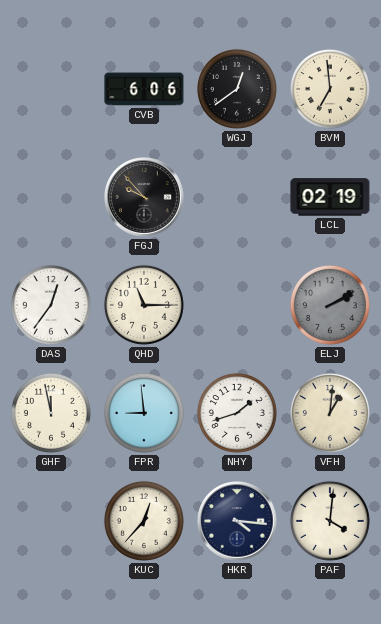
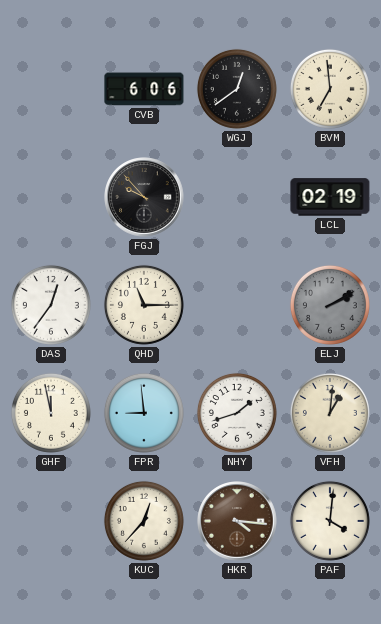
HKR dial: navy -> brown (237, 521)
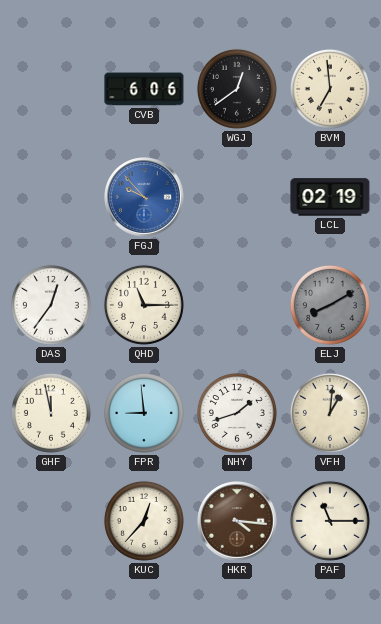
FGJ dial: black -> blue (144, 197)
ELJ: 2:10 -> 8:10 (330, 305)
PAF: 4:01 -> 11:15 (330, 521)
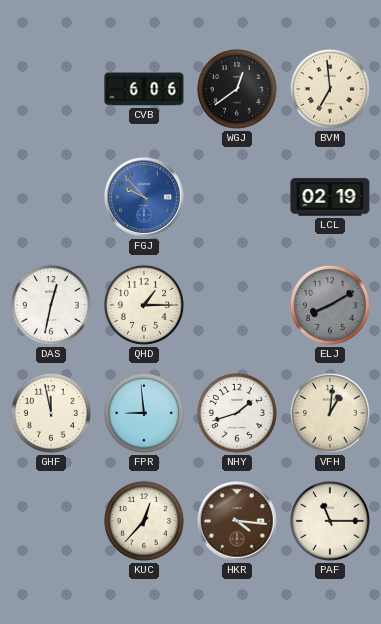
DAS: 12:36 -> 12:32 (51, 305)
QHD: 11:15 -> 1:15 (144, 305)
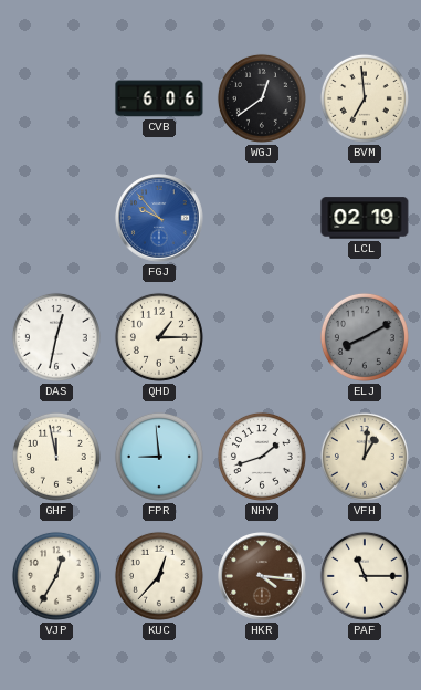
VJP: none -> 12:35 (56, 576)
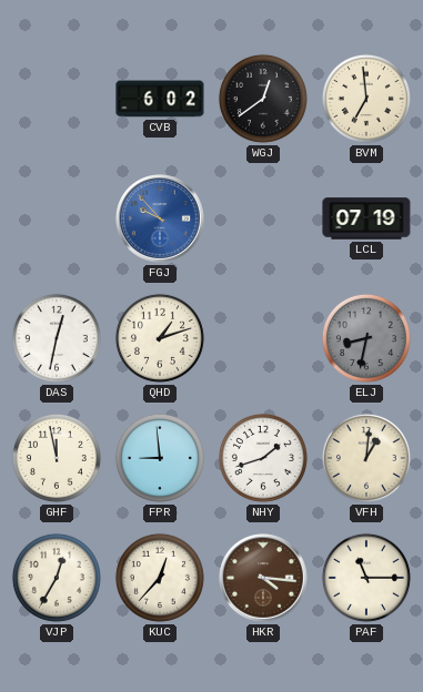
CVB: 6:06 -> 6:02 (160, 99)
LCL: 02:19 -> 07:19 (366, 218)
QHD: 1:15 -> 1:12 (160, 338)
ELJ: 8:10 -> 8:32 (366, 338)
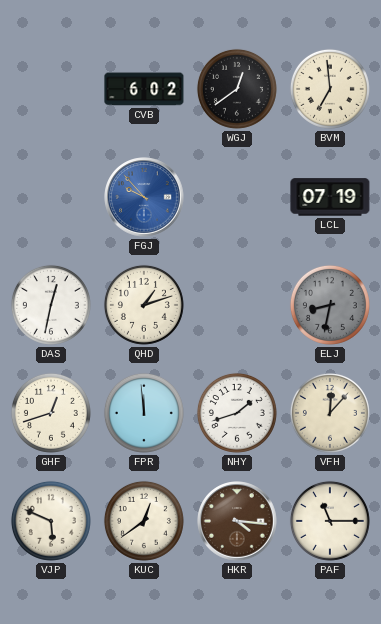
GHF: 11:58 -> 12:42 (51, 413)
FPR: 8:59 -> 11:59 (144, 413)
VFH: 1:01 -> 12:07 (330, 413)
VJP: 12:35 -> 5:49 (51, 521)
KUC: 12:37 -> 12:39 (144, 521)
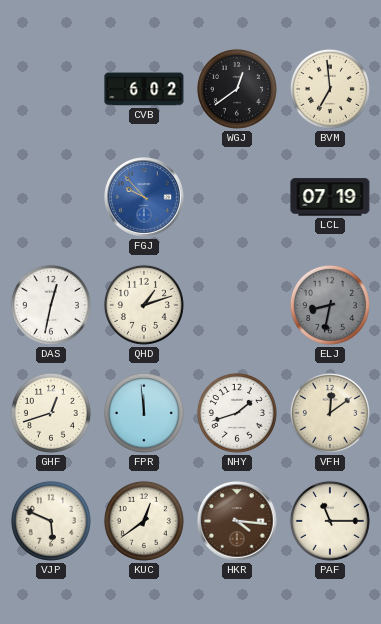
VFH: 12:07 -> 12:09 (330, 413)
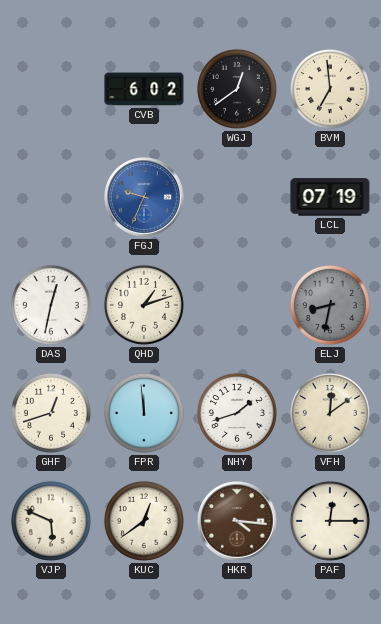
FGJ: 9:53 -> 9:34 (144, 197)
PAF: 11:15 -> 12:15 (330, 521)
